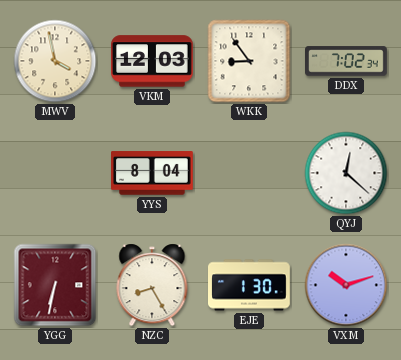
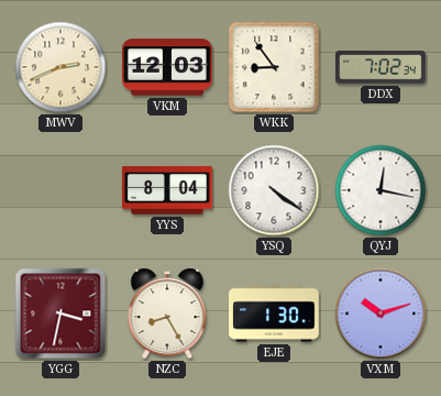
MWV: 3:58 -> 2:41 (60, 67)
YSQ: none -> 4:21 (274, 190)
QYJ: 12:22 -> 12:17 (381, 190)
YGG: 6:32 -> 3:32 (60, 313)
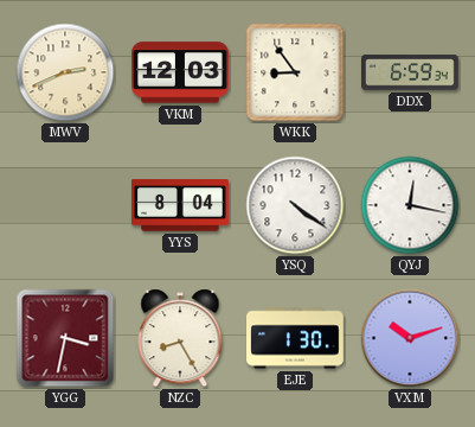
DDX: 7:02 -> 6:59 (411, 72)
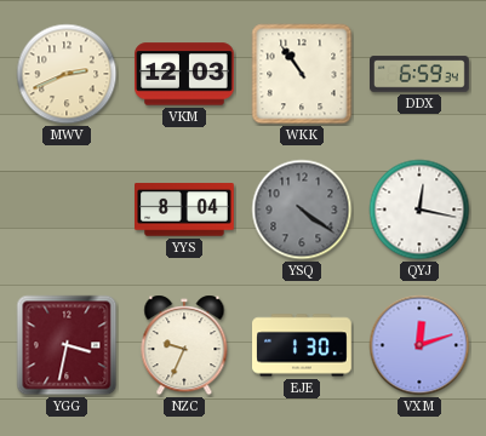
WKK: 8:54 -> 10:54 (302, 74)
YSQ dial: white -> grey (302, 210)
NZC: 8:25 -> 9:34 (184, 345)
VXM: 10:12 -> 12:12 (419, 345)
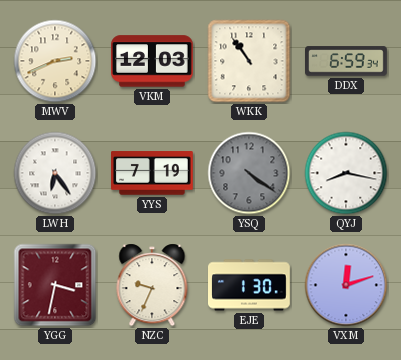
LWH: none -> 6:24 (55, 173)
YYS: 8:04 -> 7:19 (153, 173)
QYJ: 12:17 -> 8:17 (346, 173)
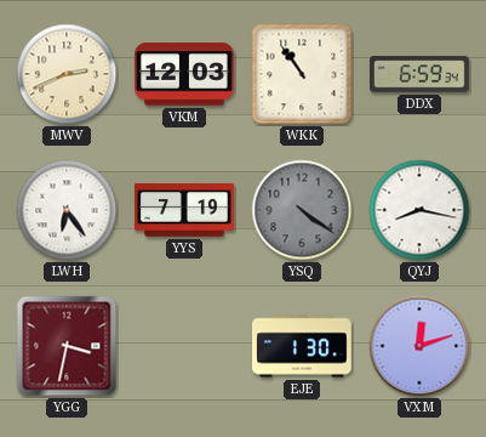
NZC: 9:34 -> none (152, 285)
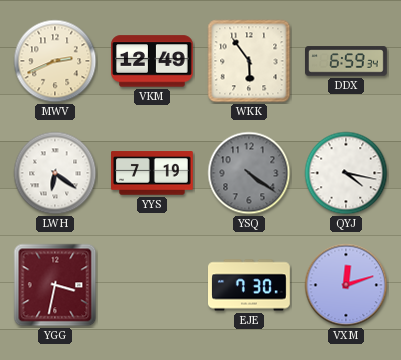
VKM: 12:03 -> 12:49 (153, 61)
WKK: 10:54 -> 5:54 (249, 61)
LWH: 6:24 -> 6:21 (55, 173)
QYJ: 8:17 -> 4:17 (346, 173)
EJE: 1:30 -> 7:30 (250, 285)
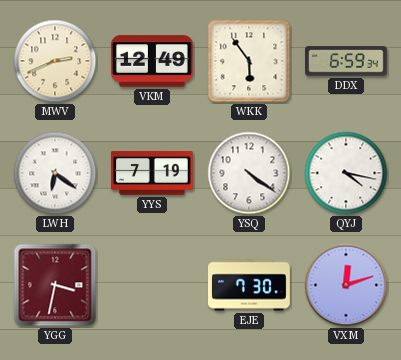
YSQ dial: grey -> white (249, 173)
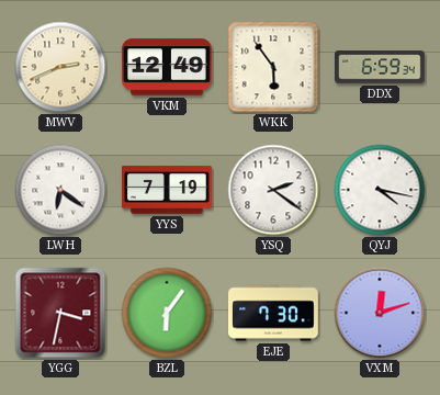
YSQ: 4:21 -> 2:21 (273, 190)
BZL: none -> 6:06 (167, 313)
